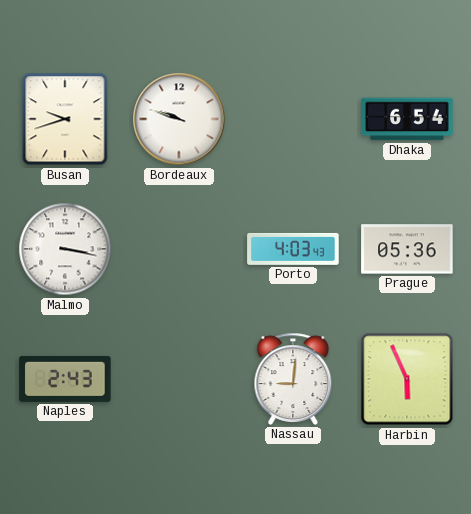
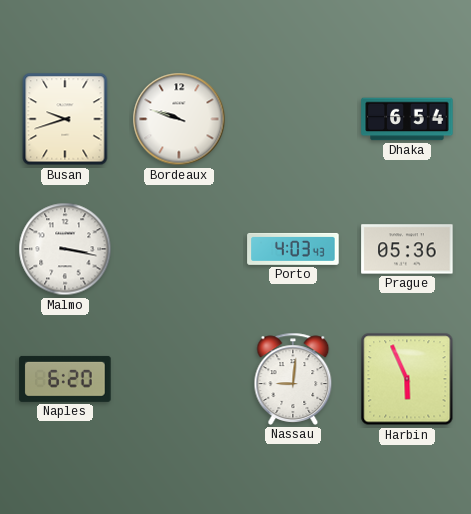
Naples: 2:43 -> 6:20 (65, 379)
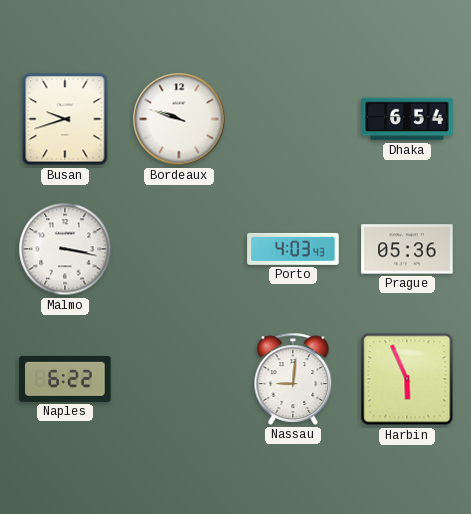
Naples: 6:20 -> 6:22 (65, 379)
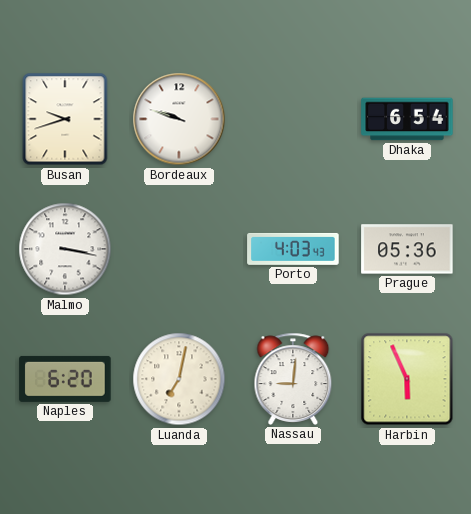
Naples: 6:22 -> 6:20 (65, 379)
Luanda: none -> 7:02 (179, 379)
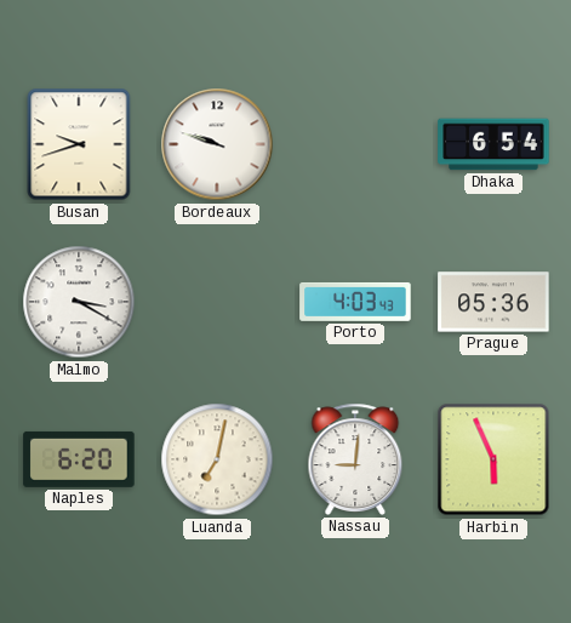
Malmo: 3:17 -> 3:20 (79, 302)
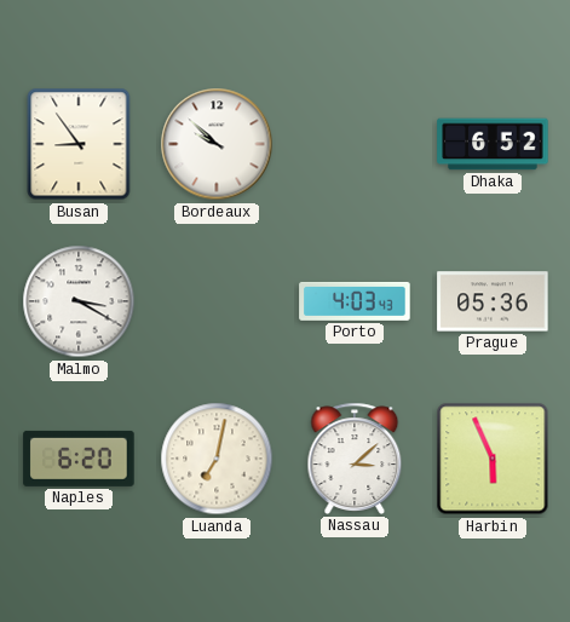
Busan: 9:42 -> 8:54 (79, 144)
Bordeaux: 9:48 -> 9:52 (217, 144)
Dhaka: 6:54 -> 6:52 (493, 144)
Nassau: 9:01 -> 3:08 (355, 459)
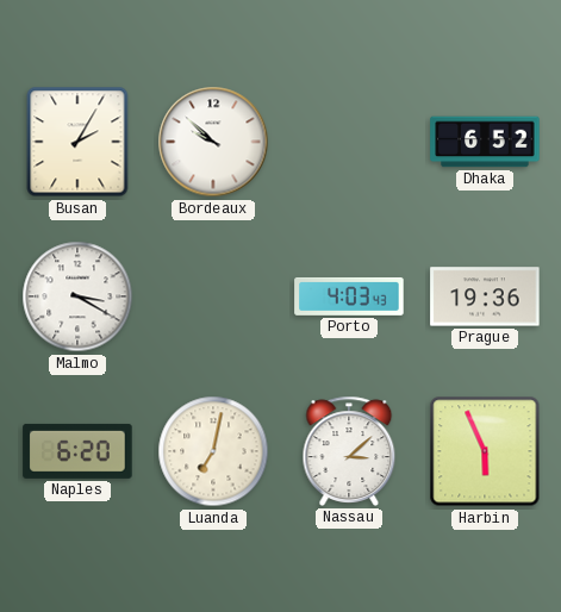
Busan: 8:54 -> 2:05 (77, 142)
Prague: 05:36 -> 19:36 (485, 296)
